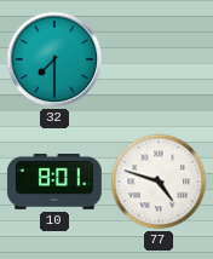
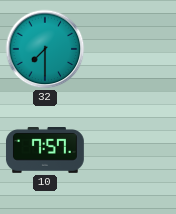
10: 8:01 -> 7:57 (45, 151)
77: 4:48 -> none (159, 182)
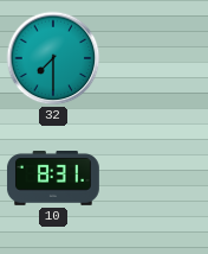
10: 7:57 -> 8:31 (53, 179)
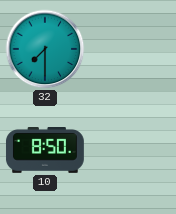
10: 8:31 -> 8:50 (45, 151)
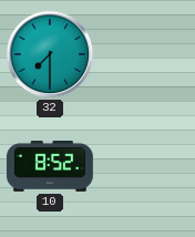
10: 8:50 -> 8:52 (50, 167)
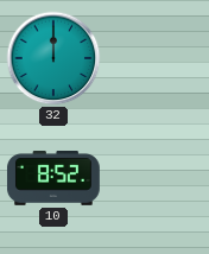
32: 7:30 -> 12:00 (53, 58)
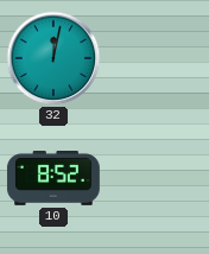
32: 12:00 -> 12:02 (53, 58)
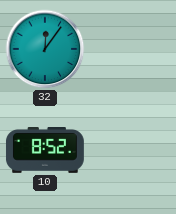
32: 12:02 -> 12:06 (45, 49)
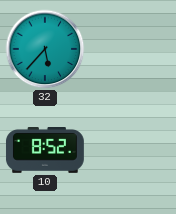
32: 12:06 -> 5:37 (45, 49)
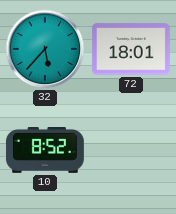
72: none -> 18:01 (131, 49)
